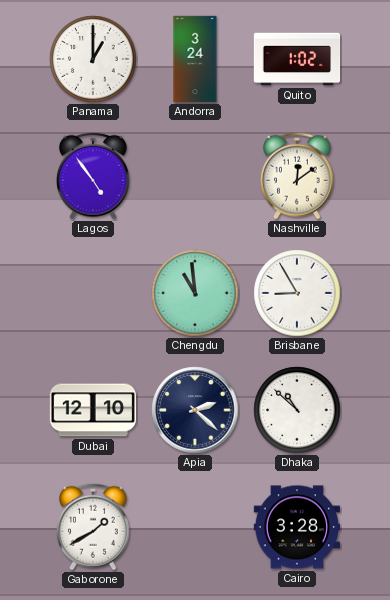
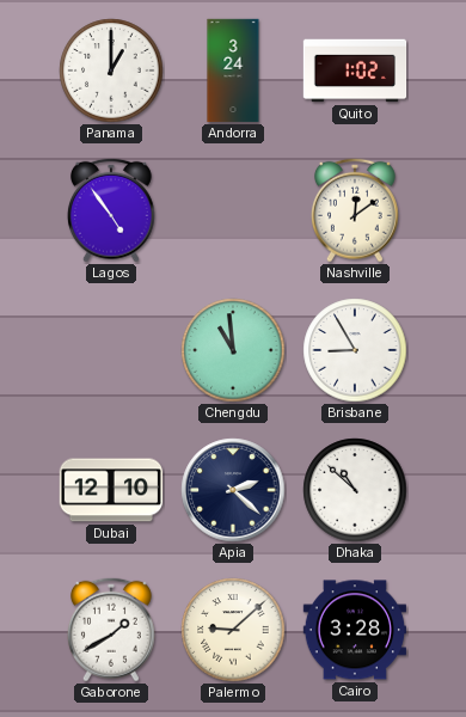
Palermo: none -> 9:08 (233, 630)
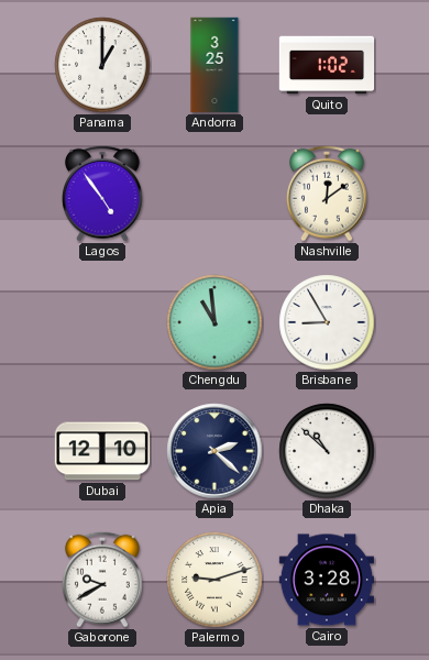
Andorra: 3:24 -> 3:25 (215, 65)
Gaborone: 1:40 -> 9:40 (102, 580)
Palermo: 9:08 -> 9:12 (215, 580)
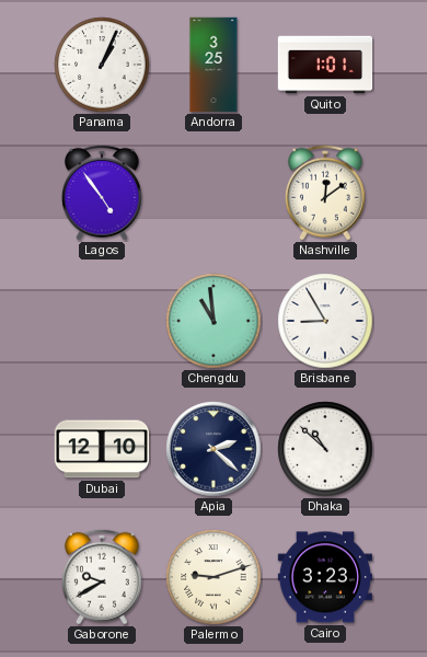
Panama: 1:00 -> 1:04 (102, 65)
Quito: 1:02 -> 1:01 (325, 65)
Cairo: 3:28 -> 3:23 (324, 577)
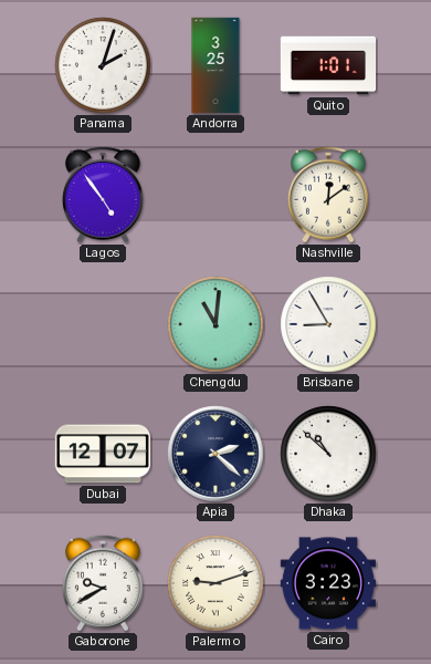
Panama: 1:04 -> 2:03 (103, 65)
Chengdu: 10:59 -> 11:01 (215, 324)
Dubai: 12:10 -> 12:07 (103, 454)
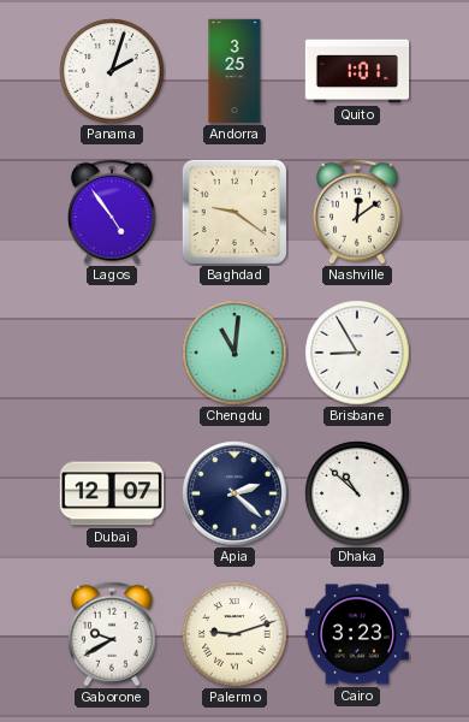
Baghdad: none -> 9:21 (234, 212)
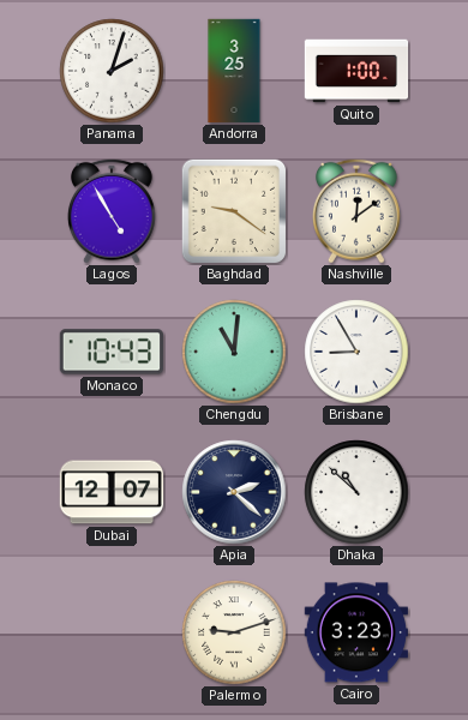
Quito: 1:01 -> 1:00 (356, 71)
Lagos: 4:54 -> 4:55 (112, 211)
Monaco: none -> 10:43 (110, 352)
Gaborone: 9:40 -> none (112, 634)
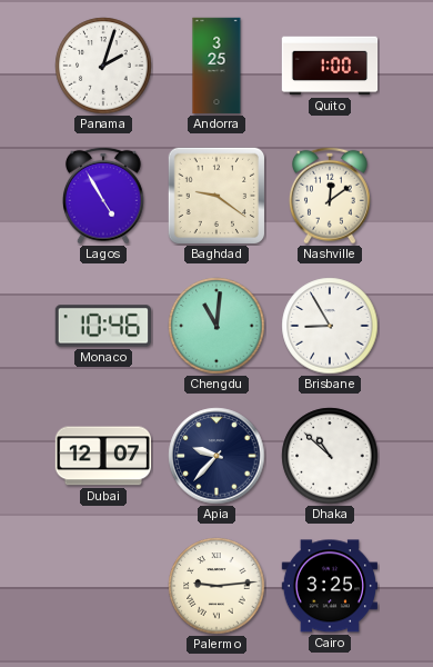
Monaco: 10:43 -> 10:46 (102, 326)
Apia: 2:22 -> 9:37 (216, 456)
Palermo: 9:12 -> 9:14 (216, 586)
Cairo: 3:23 -> 3:25 (329, 586)
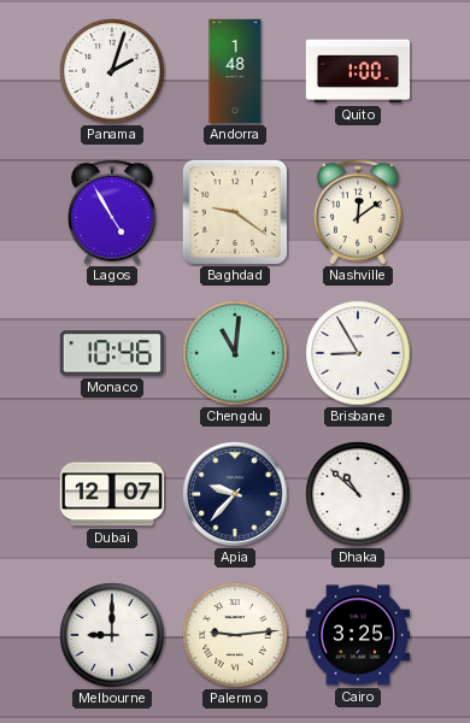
Andorra: 3:25 -> 1:48 (235, 71)
Melbourne: none -> 9:00 (112, 635)
